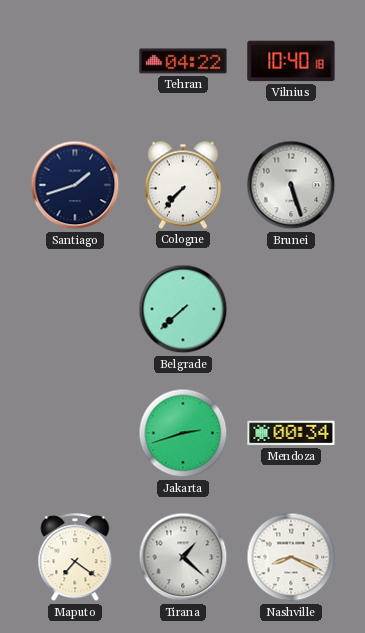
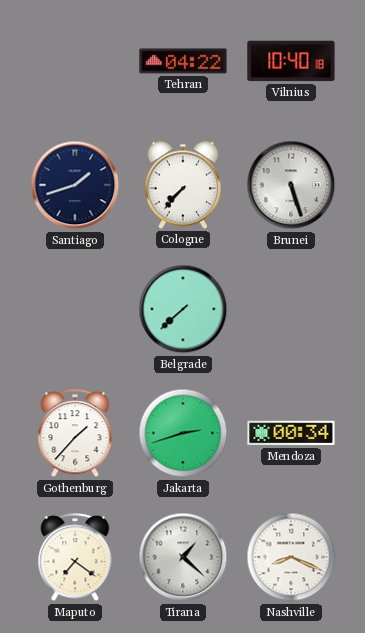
Gothenburg: none -> 1:37 (75, 434)
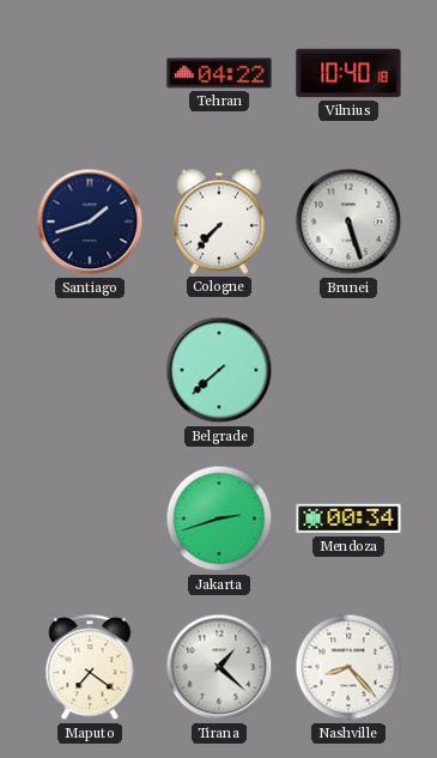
Gothenburg: 1:37 -> none (75, 434)
Nashville: 8:19 -> 8:23 (348, 667)
